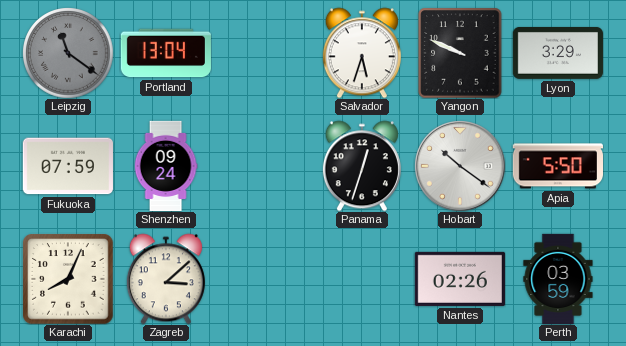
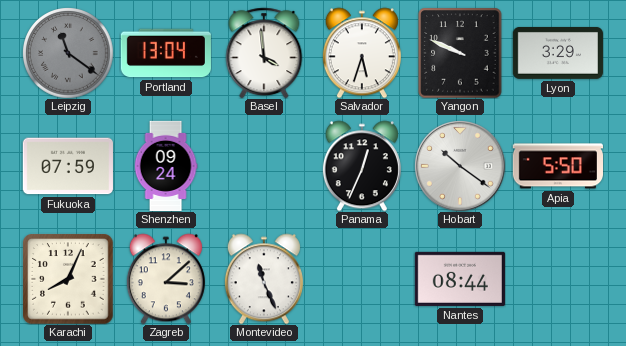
Basel: none -> 3:59 (264, 53)
Panama: 12:33 -> 12:34 (362, 166)
Montevideo: none -> 11:26 (264, 279)
Nantes: 02:26 -> 08:44 (460, 279)
Perth: 03:59 -> none (558, 278)
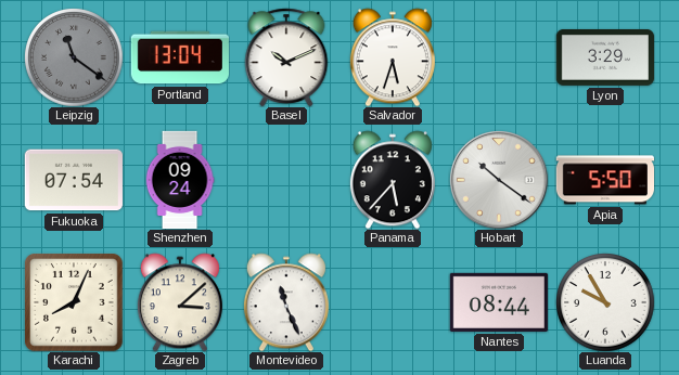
Basel: 3:59 -> 10:11 (286, 57)
Yangon: 9:49 -> none (460, 53)
Fukuoka: 07:59 -> 07:54 (74, 180)
Panama: 12:34 -> 5:37 (393, 180)
Luanda: none -> 9:55 (605, 302)
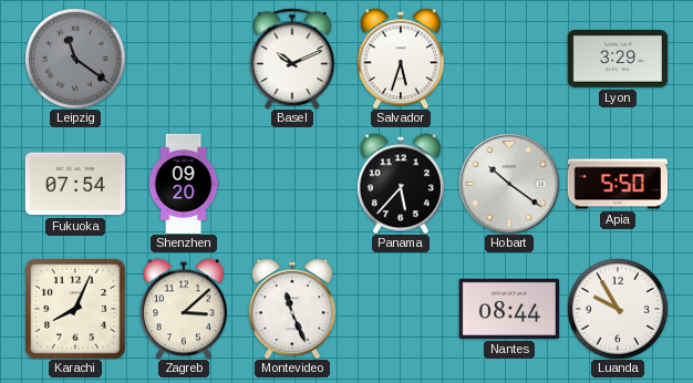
Portland: 13:04 -> none (180, 57)
Shenzhen: 09:24 -> 09:20 (184, 183)
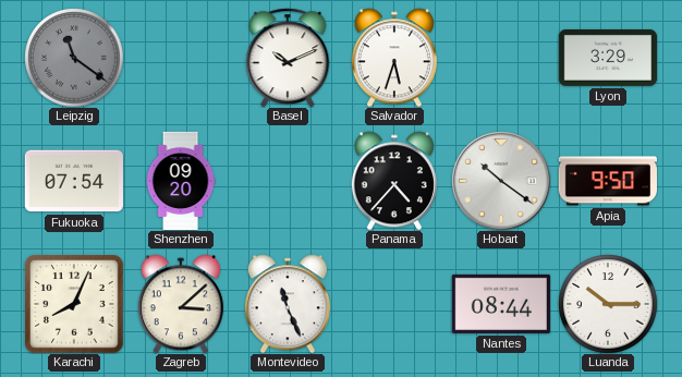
Panama: 5:37 -> 4:37 (394, 181)
Apia: 5:50 -> 9:50 (607, 181)
Luanda: 9:55 -> 10:15 (608, 304)
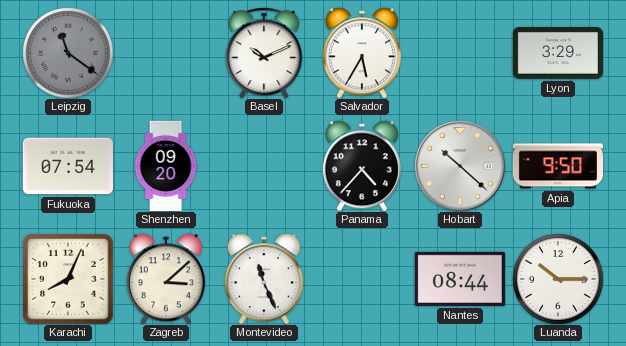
Salvador: 5:33 -> 5:35 (362, 53)
Hobart: 10:21 -> 10:22 (460, 166)
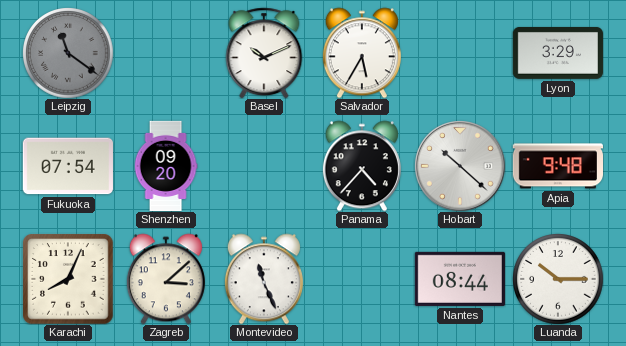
Apia: 9:50 -> 9:48 (557, 166)
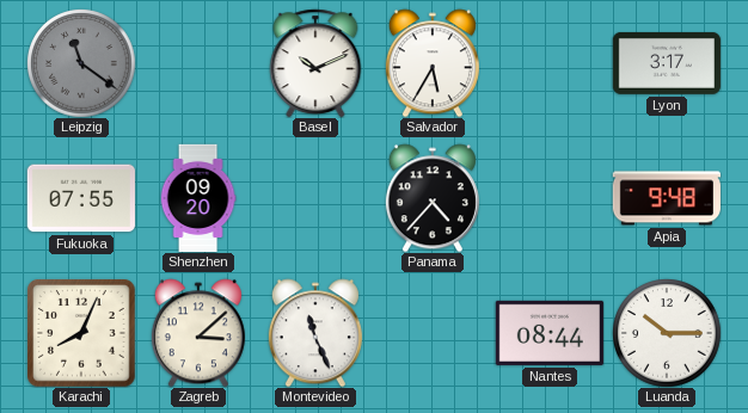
Lyon: 3:29 -> 3:17 (666, 63)
Fukuoka: 07:54 -> 07:55 (81, 198)
Hobart: 10:22 -> none (460, 166)
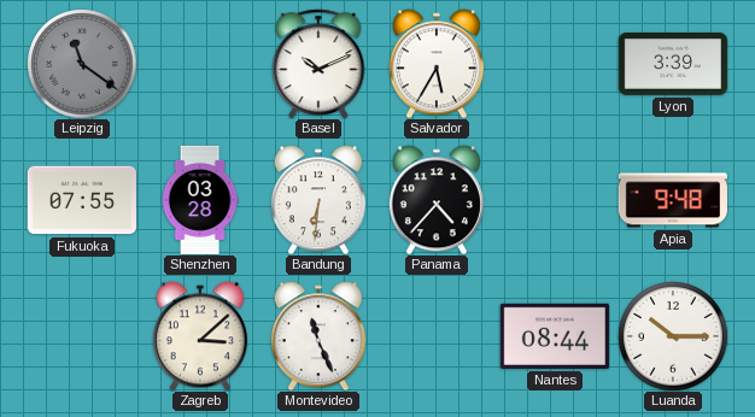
Lyon: 3:17 -> 3:39 (672, 64)
Shenzhen: 09:20 -> 03:28 (200, 199)
Bandung: none -> 6:31 (318, 200)
Karachi: 8:04 -> none (81, 333)
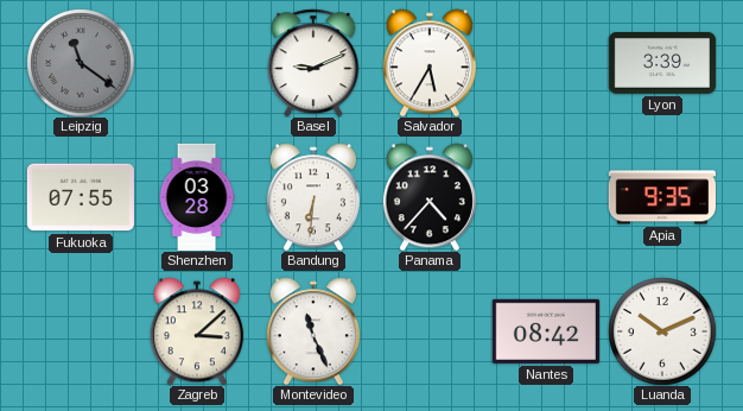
Basel: 10:11 -> 9:11 (313, 63)
Apia: 9:48 -> 9:35 (661, 197)
Nantes: 08:44 -> 08:42 (546, 331)
Luanda: 10:15 -> 10:11 (662, 331)
